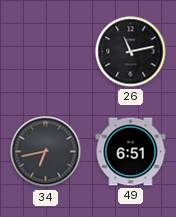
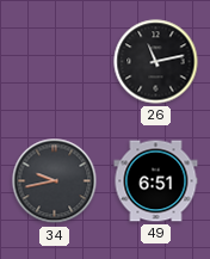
34: 6:43 -> 9:43 (55, 181)
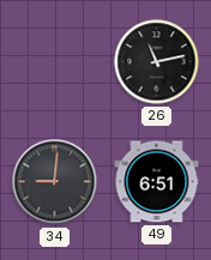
34: 9:43 -> 9:01 (55, 182)
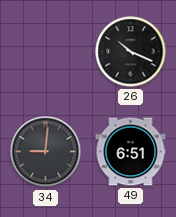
26: 11:13 -> 10:19 (131, 52)
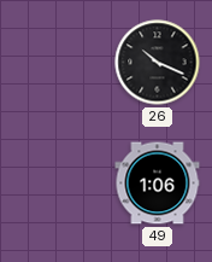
34: 9:01 -> none (46, 152)
49: 6:51 -> 1:06 (158, 184)
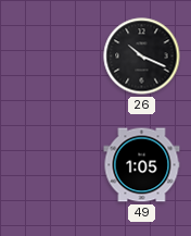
49: 1:06 -> 1:05 (142, 165)
